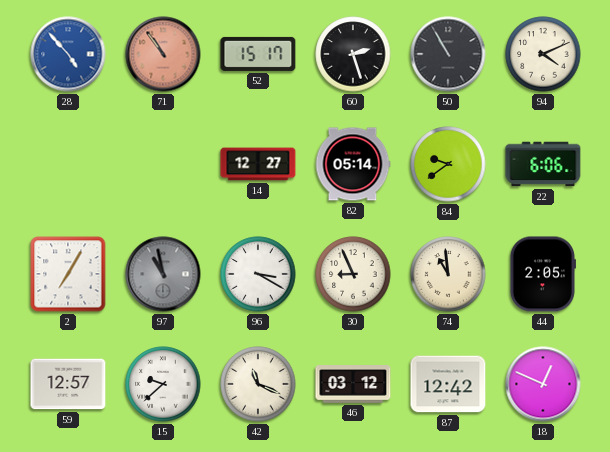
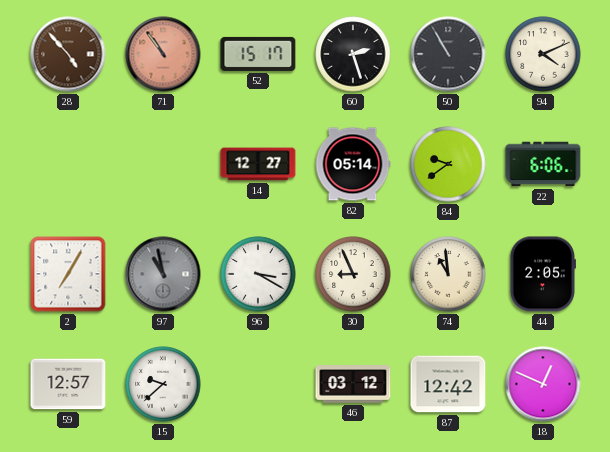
28 dial: blue -> brown (68, 54)
42: 11:19 -> none (258, 384)
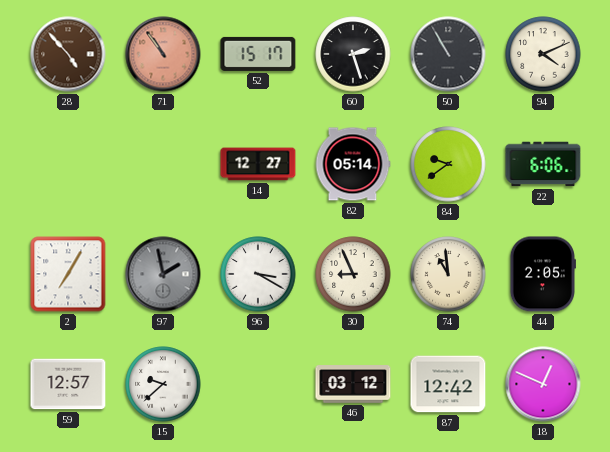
97: 10:58 -> 1:58 (163, 274)
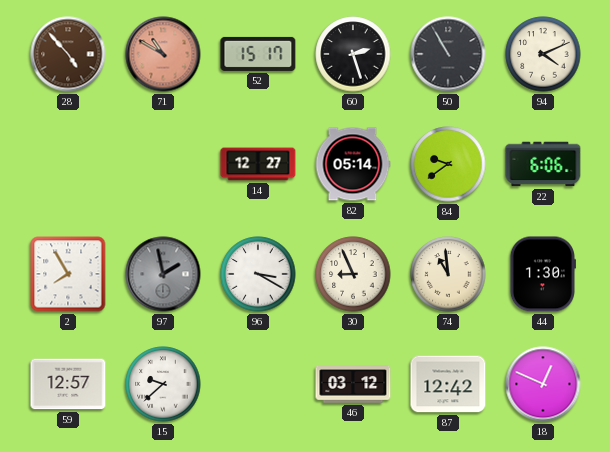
71: 10:54 -> 10:50 (163, 54)
2: 7:05 -> 7:55 (68, 274)
44: 2:05 -> 1:30 (542, 274)
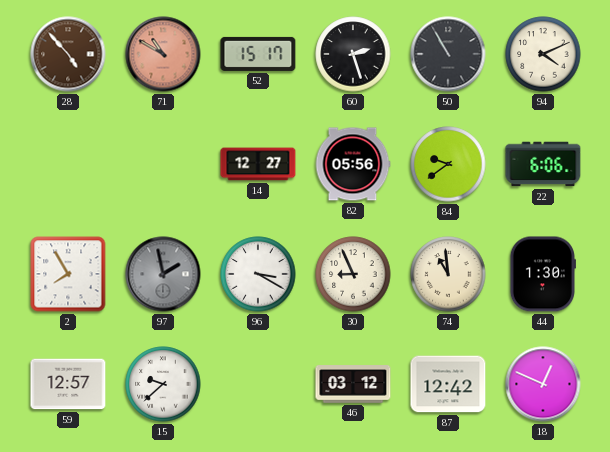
82: 05:14 -> 05:56 (353, 164)
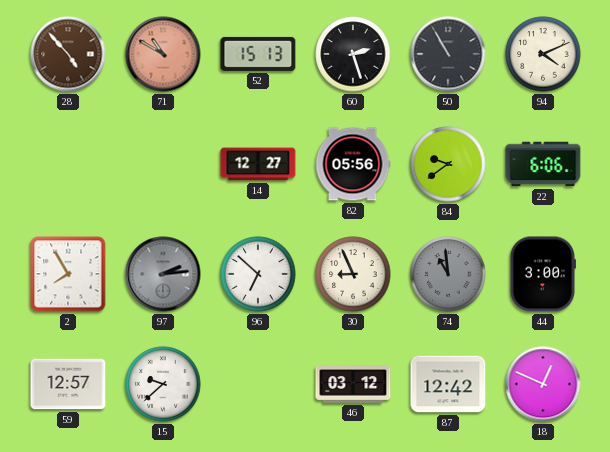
52: 15:17 -> 15:13 (258, 54)
97: 1:58 -> 2:14 (163, 274)
96: 3:20 -> 6:52 (258, 274)
74 dial: cream -> grey (448, 274)
44: 1:30 -> 3:00 (542, 274)
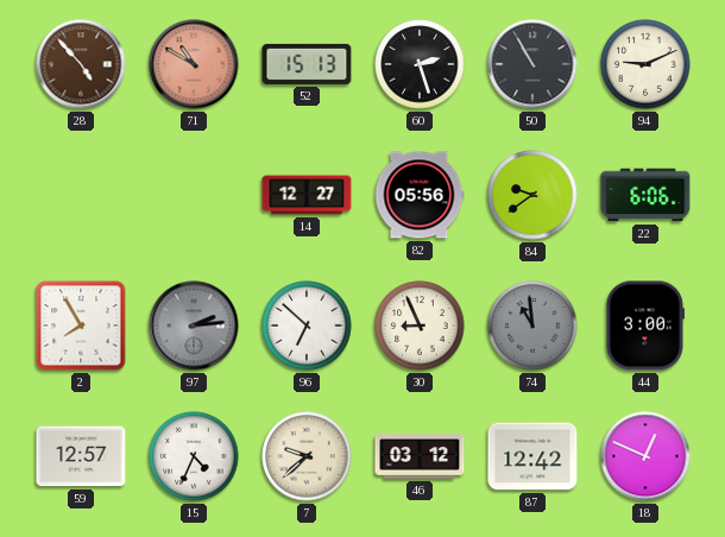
94: 4:11 -> 9:11 (645, 64)
15: 9:38 -> 4:34 (194, 456)
7: none -> 9:38 (307, 456)
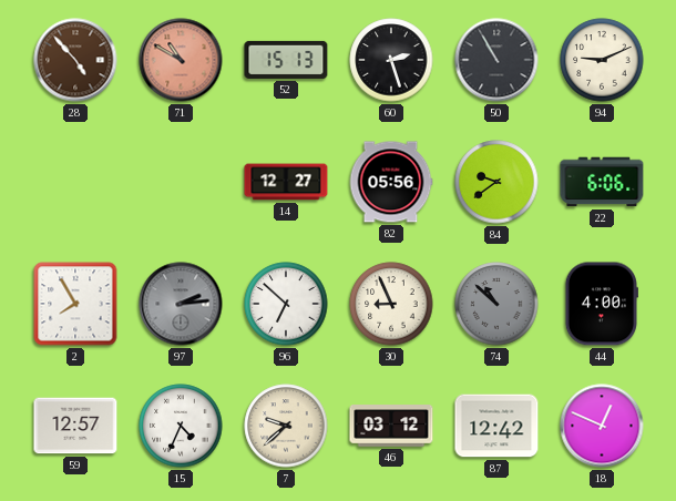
74: 10:59 -> 10:52 (496, 304)
44: 3:00 -> 4:00 (601, 304)
